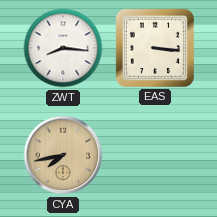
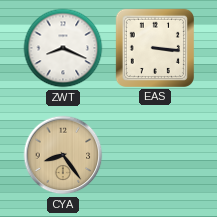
ZWT: 8:16 -> 8:19 (63, 48)
CYA: 7:43 -> 8:24 (63, 155)
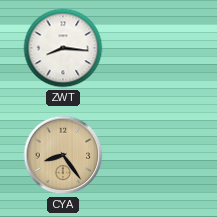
ZWT: 8:19 -> 8:16 (63, 48)
EAS: 3:16 -> none (155, 48)
